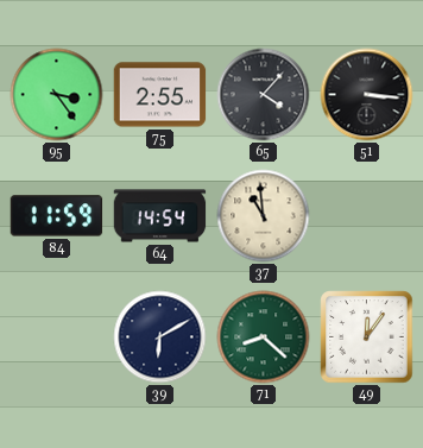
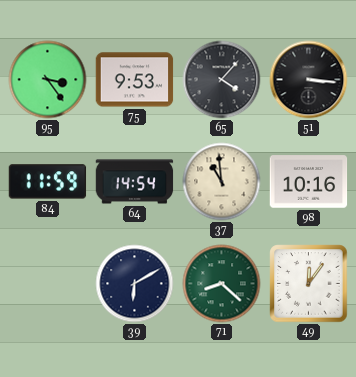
75: 2:55 -> 9:53 (135, 80)
98: none -> 10:16 (309, 182)
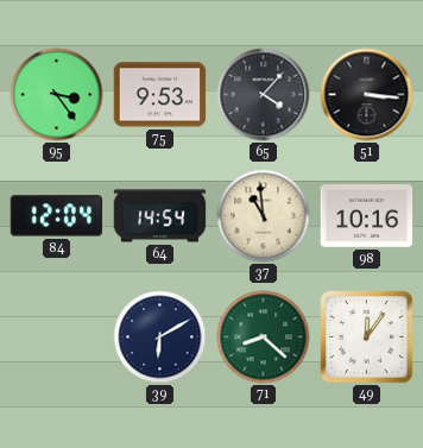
84: 11:59 -> 12:04 (57, 216)
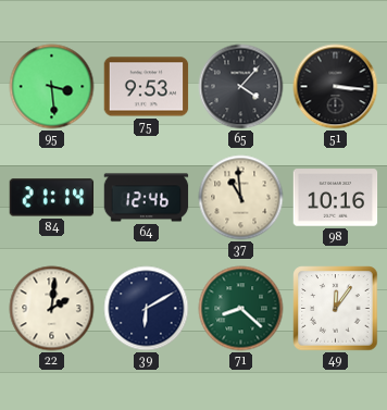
95: 3:24 -> 3:29 (52, 87)
84: 12:04 -> 21:14 (52, 198)
64: 14:54 -> 12:46 (147, 198)
22: none -> 2:01 (52, 309)
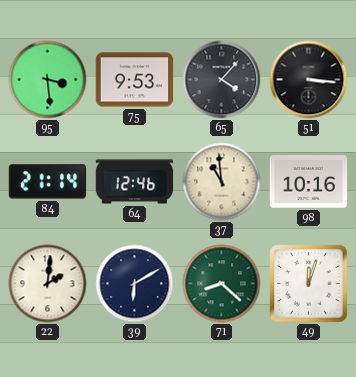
49: 12:06 -> 12:03 (309, 284)
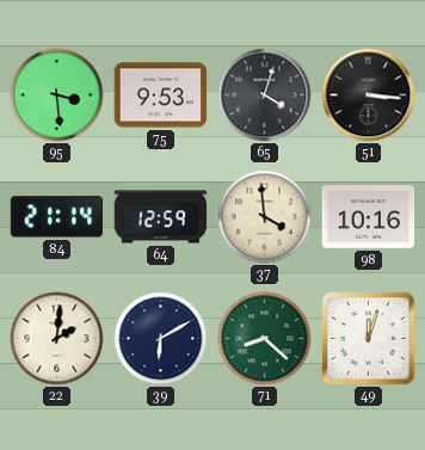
65: 4:07 -> 4:03 (265, 95)
64: 12:46 -> 12:59 (161, 217)
37: 10:59 -> 3:59 (265, 217)
